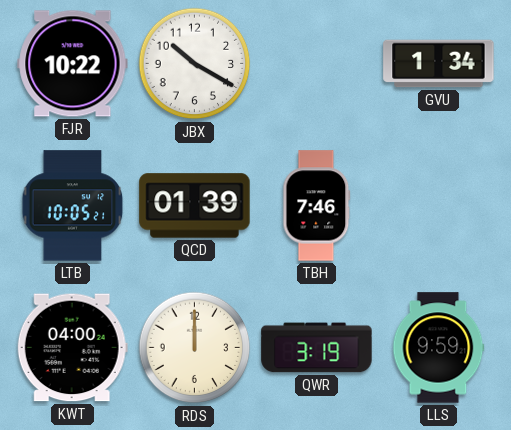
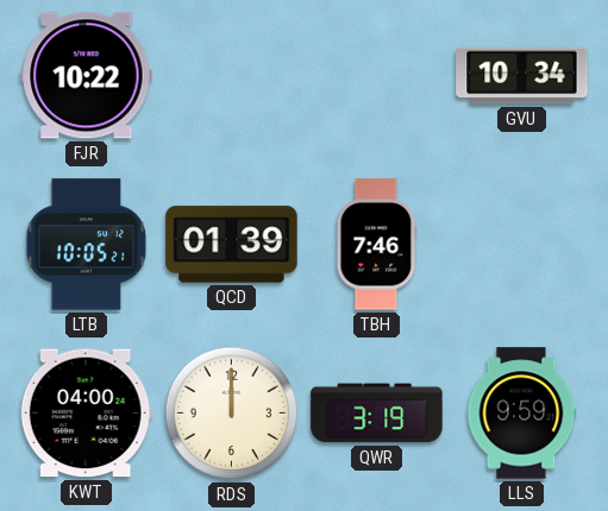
JBX: 10:20 -> none (195, 64)
GVU: 1:34 -> 10:34 (522, 76)
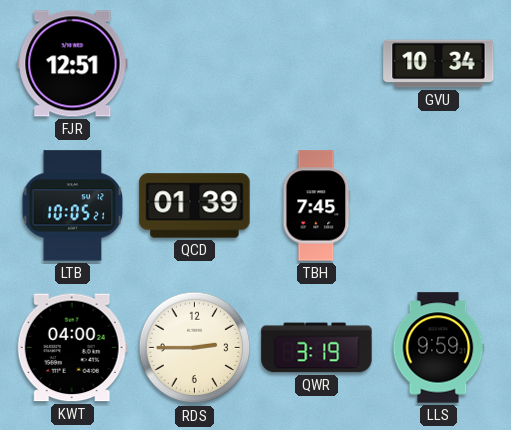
FJR: 10:22 -> 12:51 (73, 64)
TBH: 7:46 -> 7:45 (317, 206)
RDS: 12:00 -> 2:45 (195, 348)
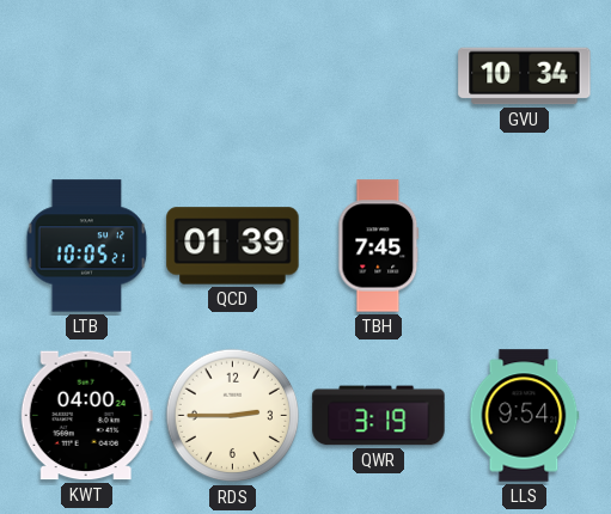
FJR: 12:51 -> none (73, 64)
LLS: 9:59 -> 9:54 (525, 416)
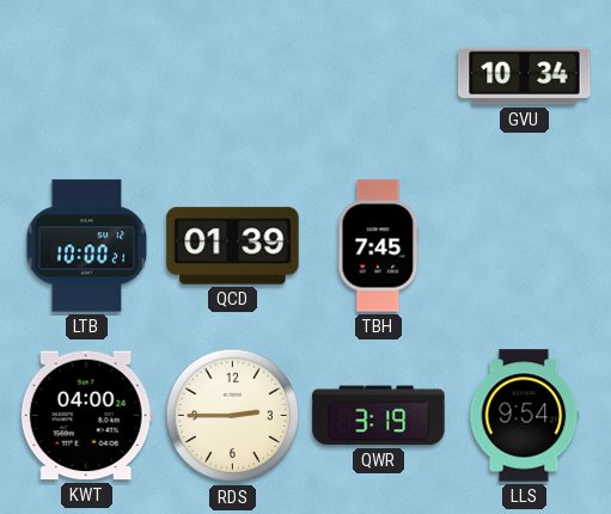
LTB: 10:05 -> 10:00 (87, 246)
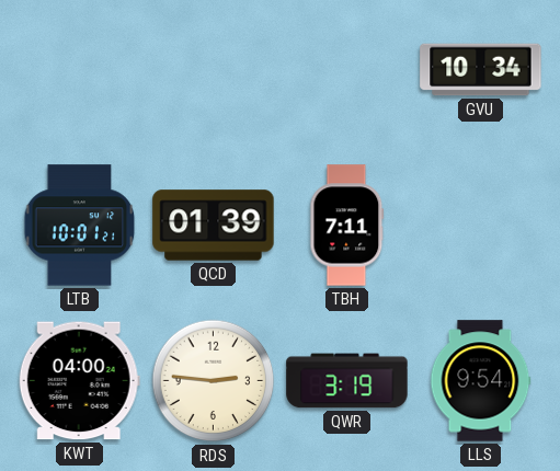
LTB: 10:00 -> 10:01 (80, 226)
TBH: 7:45 -> 7:11 (347, 226)
RDS: 2:45 -> 2:46 (214, 381)
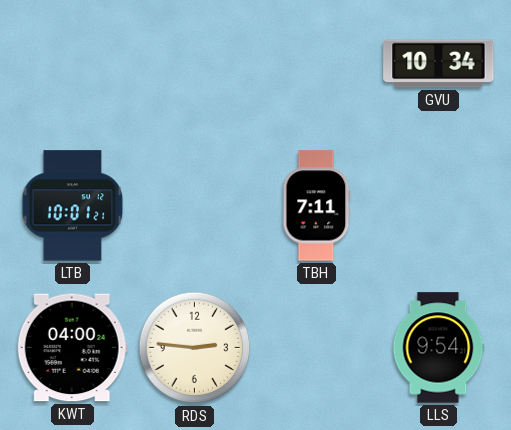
QCD: 01:39 -> none (214, 226)
QWR: 3:19 -> none (347, 381)
